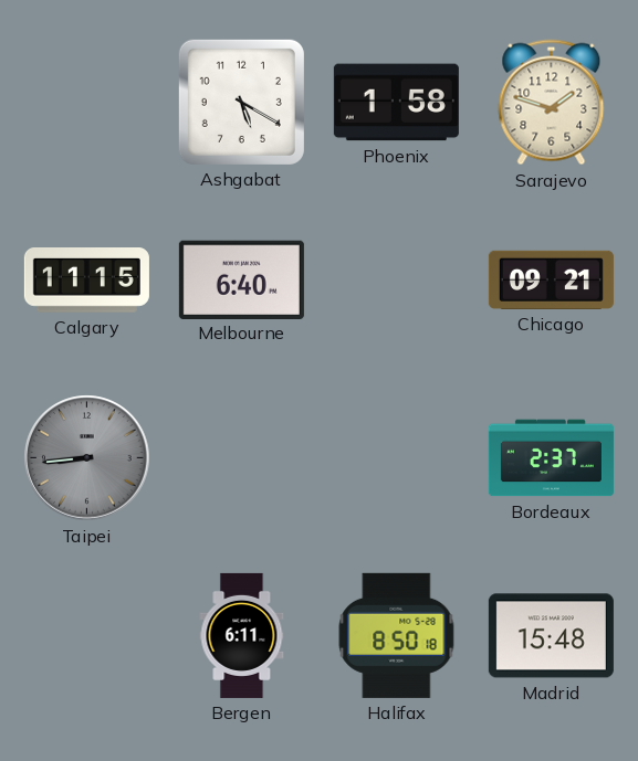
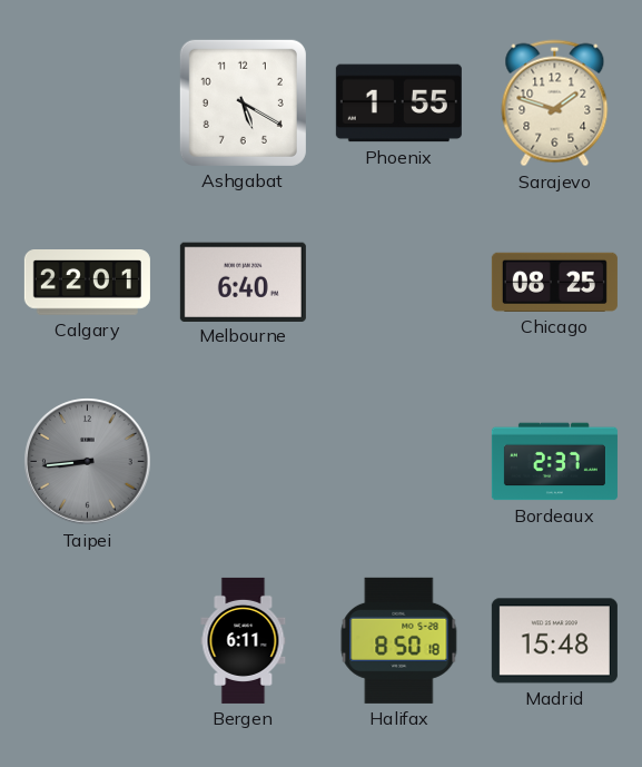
Phoenix: 1:58 -> 1:55 (398, 104)
Calgary: 11:15 -> 22:01 (87, 283)
Chicago: 09:21 -> 08:25 (554, 282)
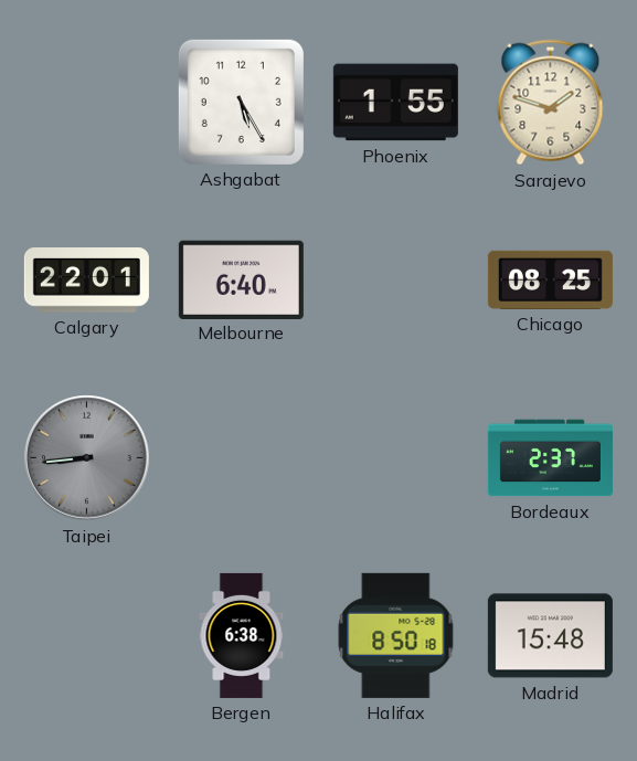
Ashgabat: 5:20 -> 5:25 (241, 102)
Bergen: 6:11 -> 6:38 (242, 635)
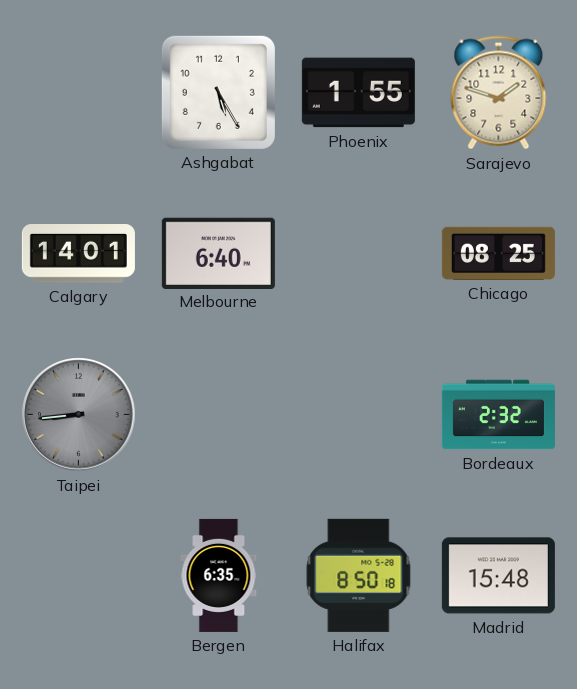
Calgary: 22:01 -> 14:01 (78, 254)
Bordeaux: 2:37 -> 2:32 (498, 415)
Bergen: 6:38 -> 6:35 (219, 575)
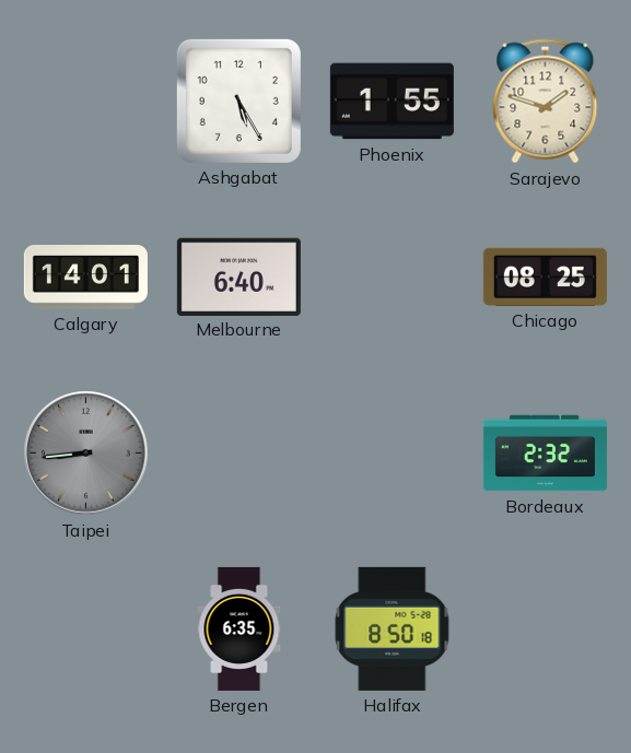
Madrid: 15:48 -> none (498, 576)
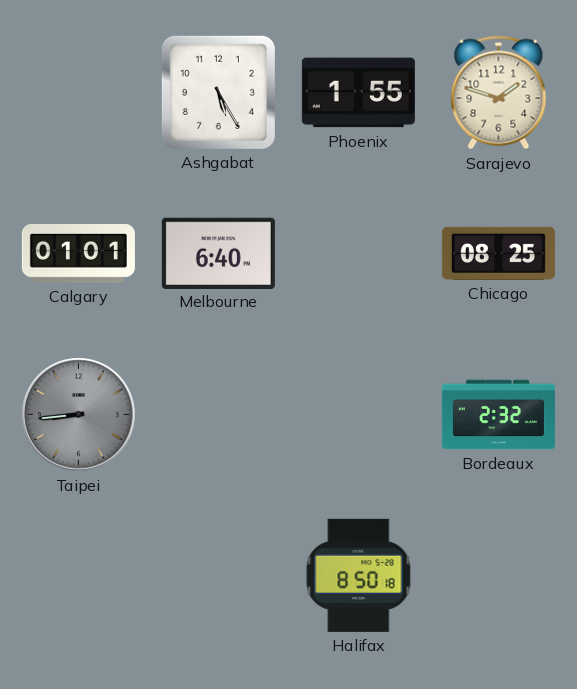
Calgary: 14:01 -> 01:01 (78, 254)
Bergen: 6:35 -> none (239, 628)
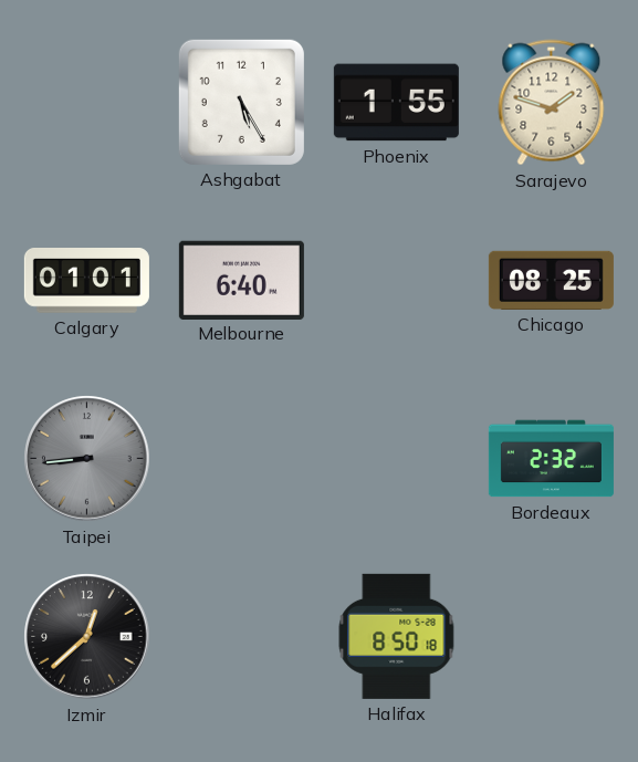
Izmir: none -> 12:38 (87, 637)
